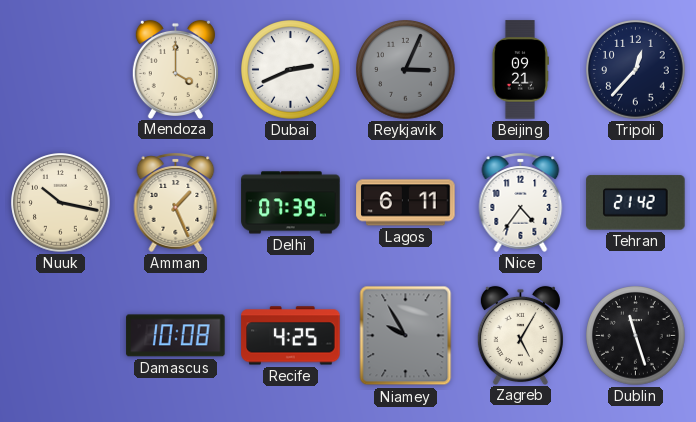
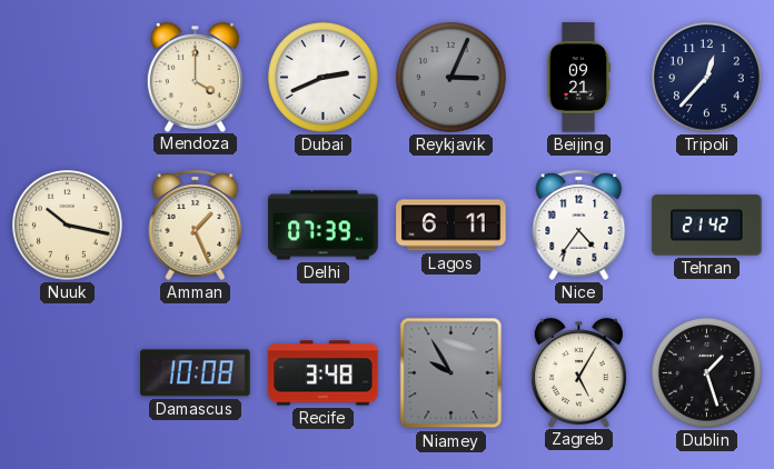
Recife: 4:25 -> 3:48 (324, 373)
Dublin: 11:27 -> 1:27 (707, 373)
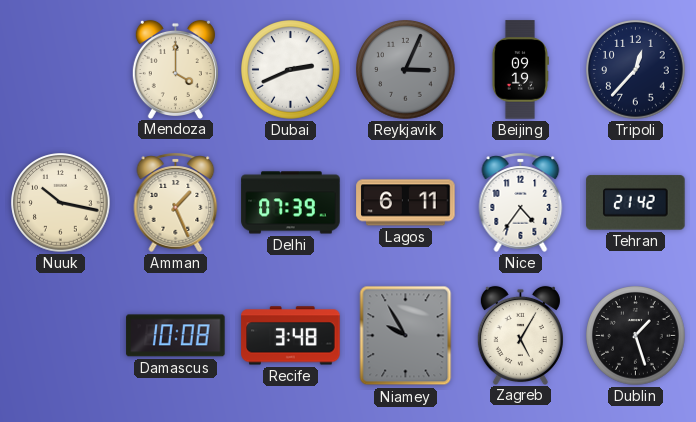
Beijing: 09:21 -> 09:19 (520, 70)
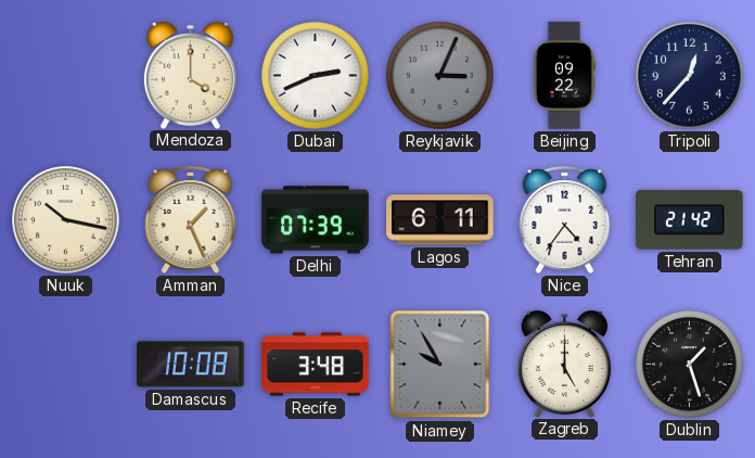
Beijing: 09:19 -> 09:22 (564, 76)
Zagreb: 5:05 -> 5:00 (564, 364)
